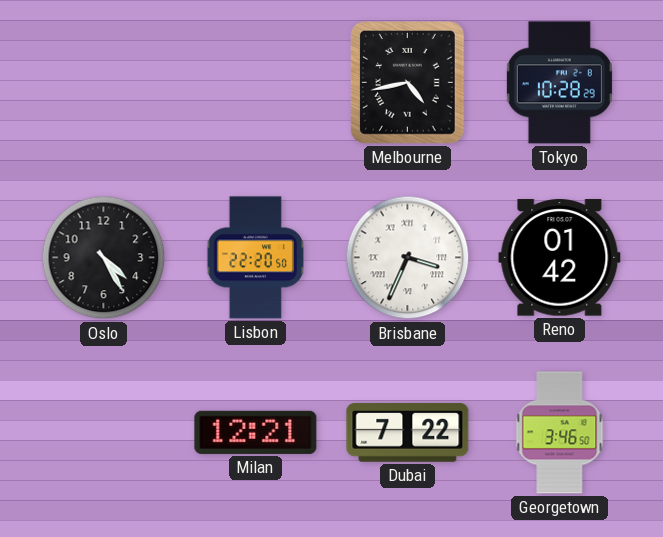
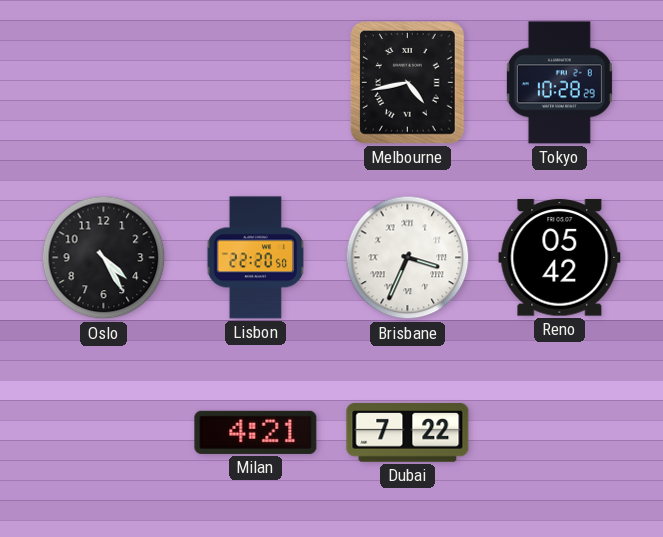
Reno: 01:42 -> 05:42 (560, 258)
Milan: 12:21 -> 4:21 (256, 432)
Georgetown: 3:46 -> none (560, 433)
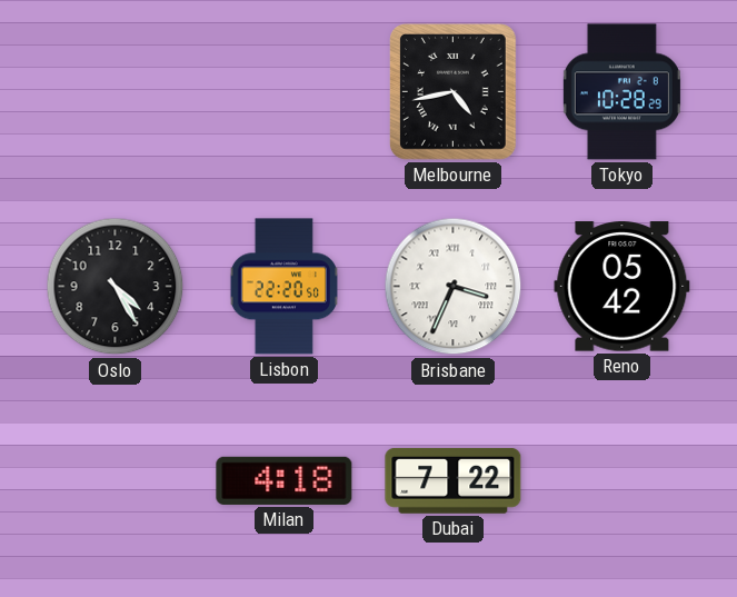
Milan: 4:21 -> 4:18 (285, 480)
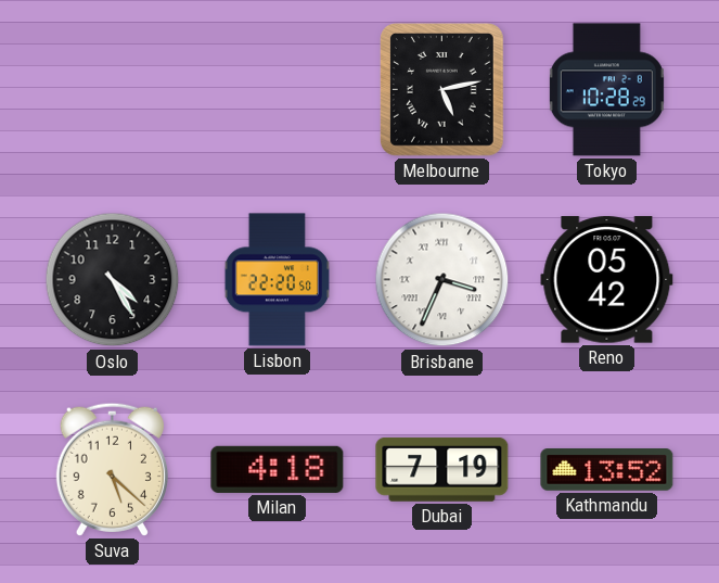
Melbourne: 4:43 -> 5:13 (442, 90)
Suva: none -> 5:22 (112, 469)
Dubai: 7:22 -> 7:19 (442, 469)
Kathmandu: none -> 13:52 (607, 470)
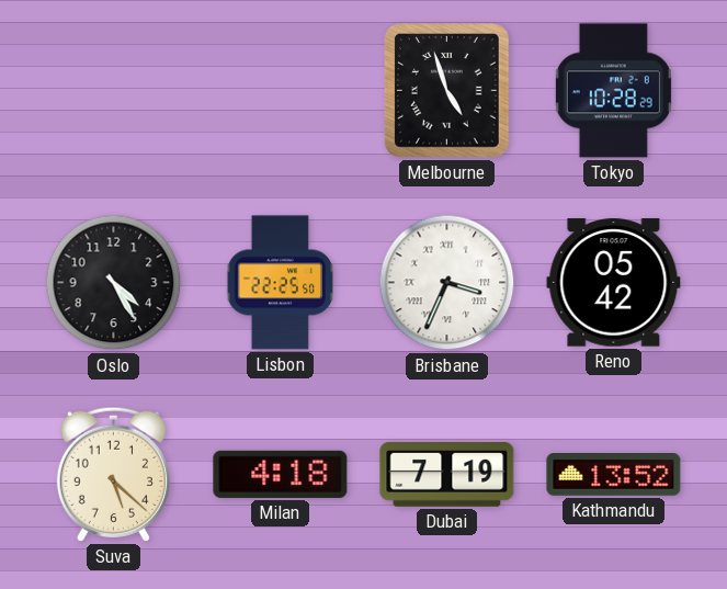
Melbourne: 5:13 -> 4:57 (447, 91)
Lisbon: 22:20 -> 22:25 (280, 283)
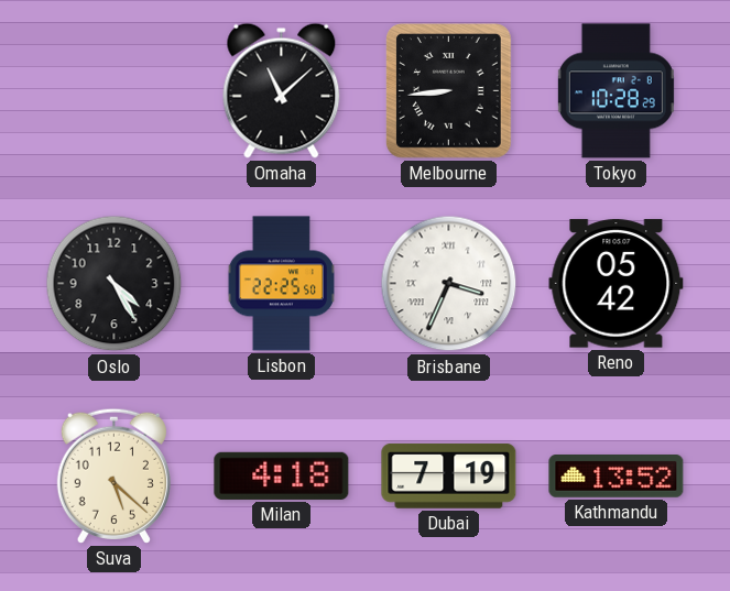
Omaha: none -> 11:08 (282, 90)
Melbourne: 4:57 -> 8:44 (449, 91)
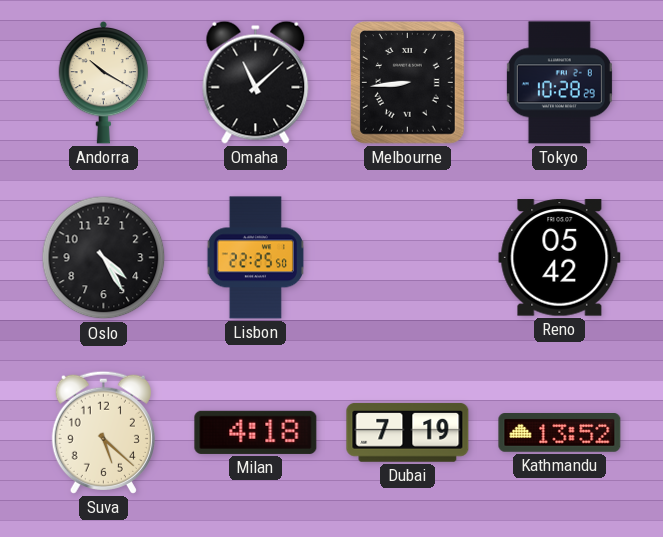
Andorra: none -> 10:20 (104, 82)
Brisbane: 3:34 -> none (449, 284)
